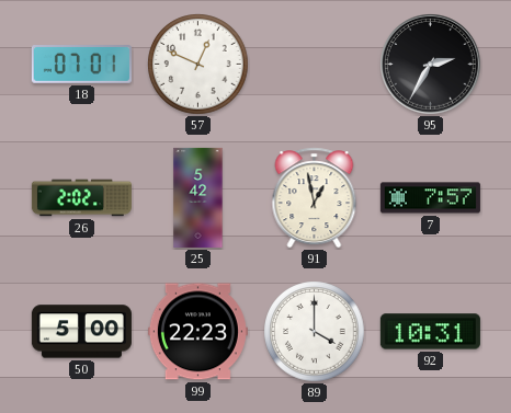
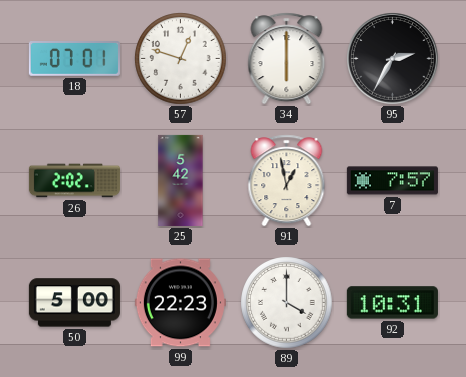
57: 12:49 -> 12:48 (181, 59)
34: none -> 6:00 (287, 59)
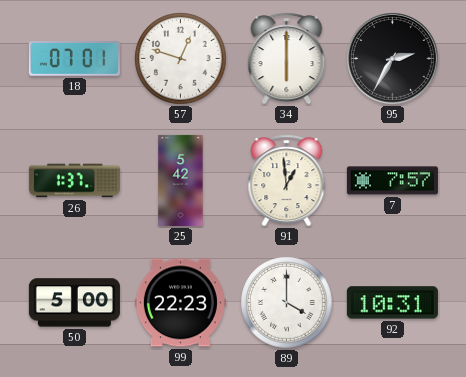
26: 2:02 -> 1:37 (74, 181)
91: 12:58 -> 12:59 (287, 181)
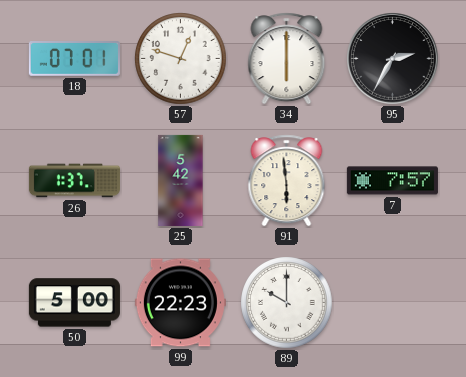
91: 12:59 -> 5:59 (287, 181)
89: 4:00 -> 10:00 (287, 303)
92: 10:31 -> none (392, 303)
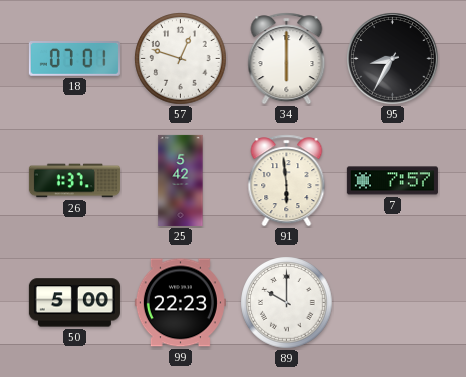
95: 2:35 -> 8:35 (393, 59)
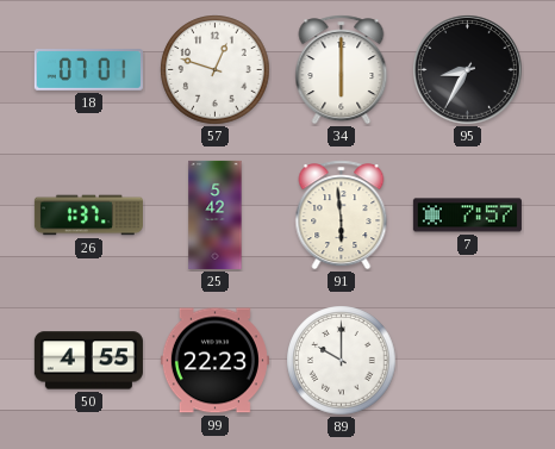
50: 5:00 -> 4:55 (88, 361)
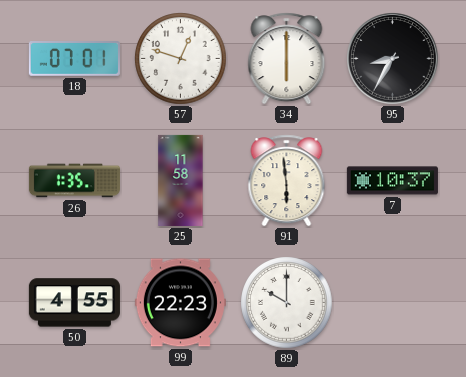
26: 1:37 -> 1:35 (74, 181)
25: 5:42 -> 11:58 (181, 180)
7: 7:57 -> 10:37 (392, 181)
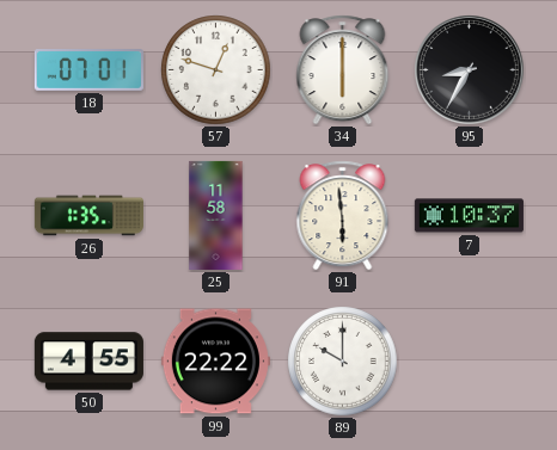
99: 22:23 -> 22:22 (215, 362)
